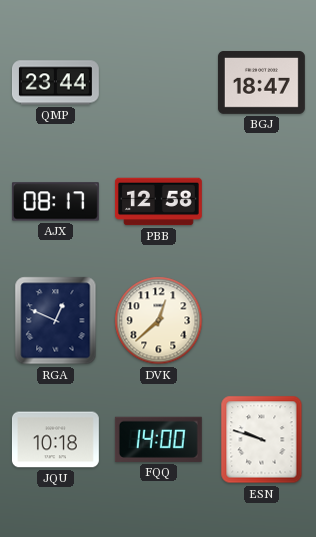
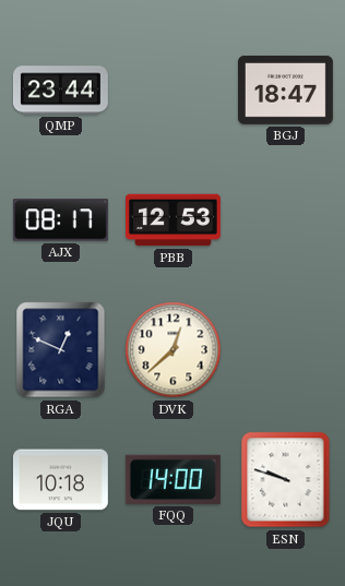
PBB: 12:58 -> 12:53 (172, 220)
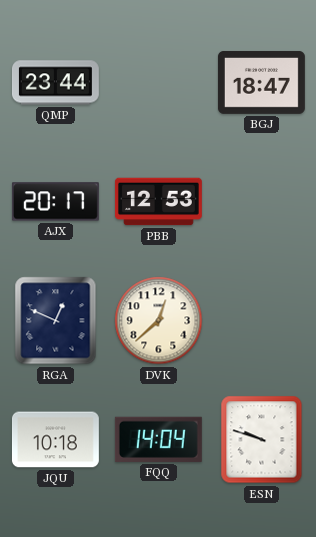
AJX: 08:17 -> 20:17 (55, 202)
FQQ: 14:00 -> 14:04 (158, 439)
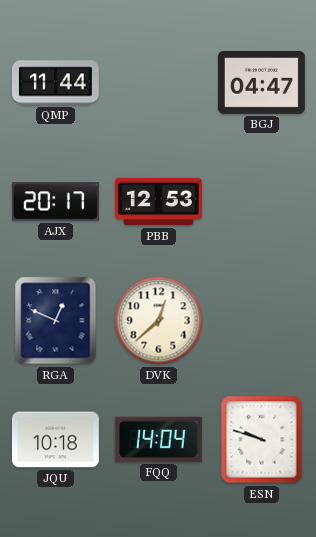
QMP: 23:44 -> 11:44 (55, 83)
BGJ: 18:47 -> 04:47 (261, 82)
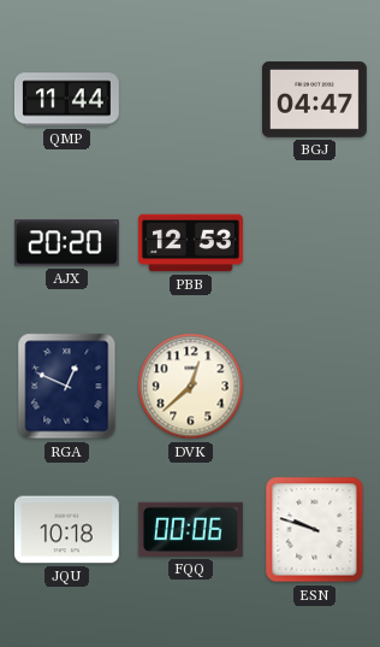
AJX: 20:17 -> 20:20 (66, 243)
FQQ: 14:04 -> 00:06 (190, 529)
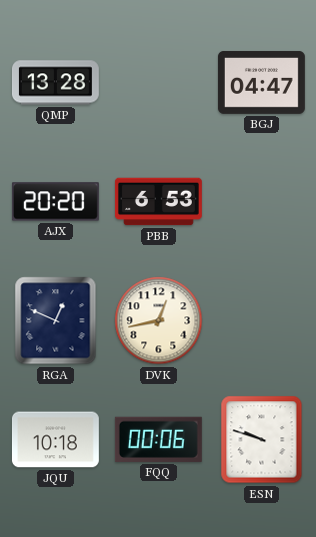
QMP: 11:44 -> 13:28 (55, 83)
PBB: 12:53 -> 6:53 (158, 202)
DVK: 12:38 -> 12:43 (159, 321)
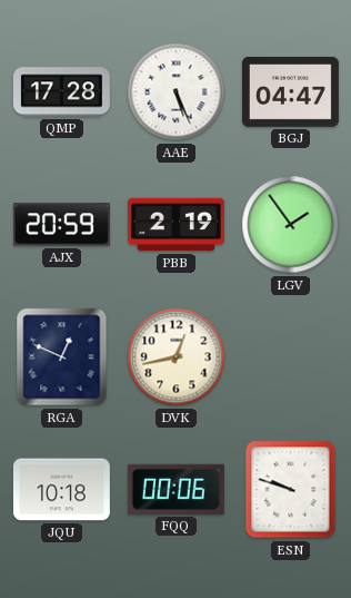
QMP: 13:28 -> 17:28 (61, 92)
AAE: none -> 5:26 (177, 92)
AJX: 20:20 -> 20:59 (61, 225)
PBB: 6:53 -> 2:19 (175, 225)
LGV: none -> 1:54 (291, 225)
